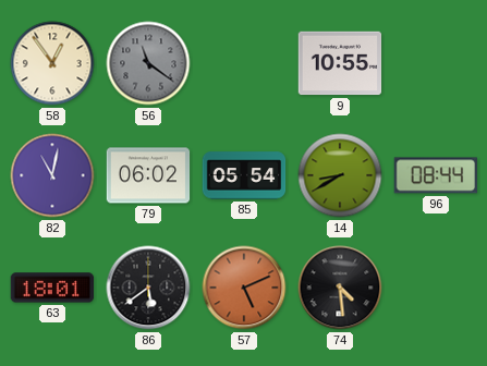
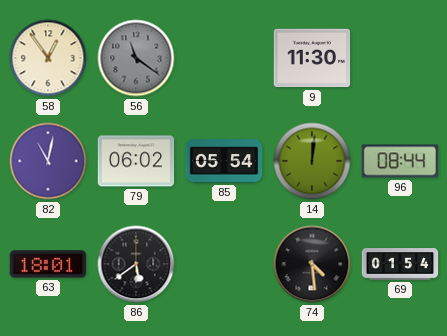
9: 10:55 -> 11:30 (312, 58)
14: 8:40 -> 12:01 (312, 161)
57: 5:11 -> none (244, 288)
69: none -> 01:54 (400, 265)
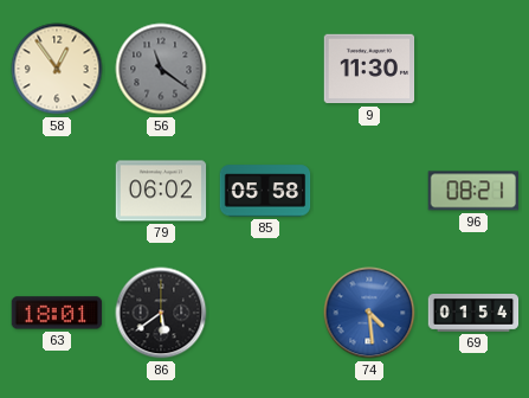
82: 11:02 -> none (48, 161)
85: 05:54 -> 05:58 (265, 191)
14: 12:01 -> none (312, 161)
96: 08:44 -> 08:21 (472, 191)
74 dial: black -> blue (369, 313)
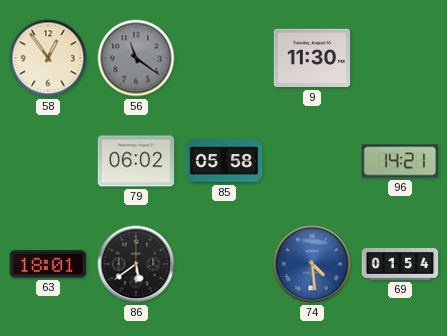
96: 08:21 -> 14:21 (399, 161)
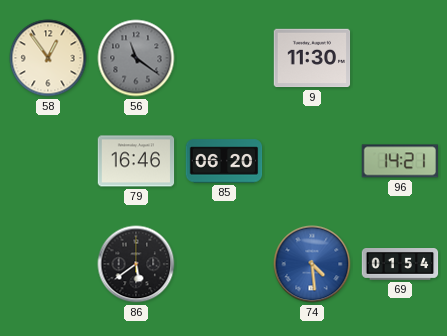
79: 06:02 -> 16:46 (136, 161)
85: 05:58 -> 06:20 (224, 161)
63: 18:01 -> none (48, 264)
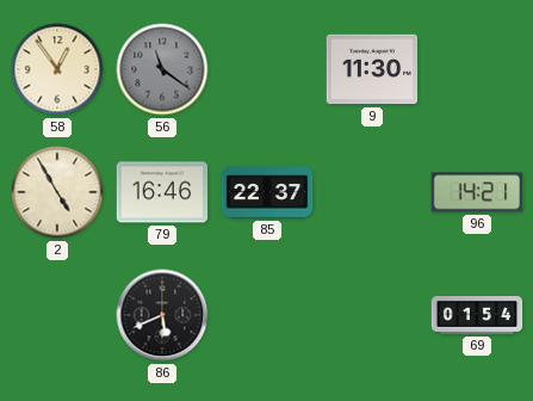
2: none -> 4:55 (57, 192)
85: 06:20 -> 22:37 (267, 192)
86: 5:39 -> 5:41 (162, 315)
74: 4:29 -> none (312, 264)
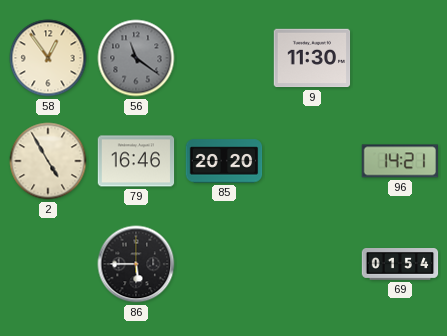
85: 22:37 -> 20:20 (224, 161)
86: 5:41 -> 5:45 (136, 264)
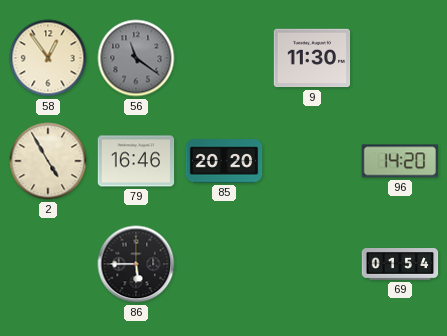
96: 14:21 -> 14:20 (399, 161)
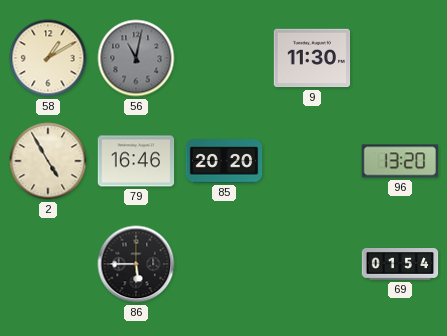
58: 12:54 -> 1:10 (48, 58)
56: 11:21 -> 11:02 (136, 58)
96: 14:20 -> 13:20 (399, 161)
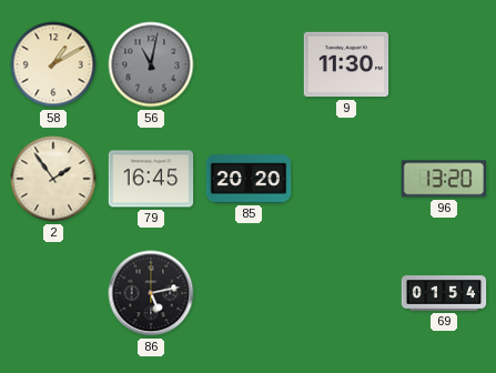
2: 4:55 -> 1:54 (53, 179)
79: 16:46 -> 16:45 (151, 179)
86: 5:45 -> 5:13 (151, 293)
